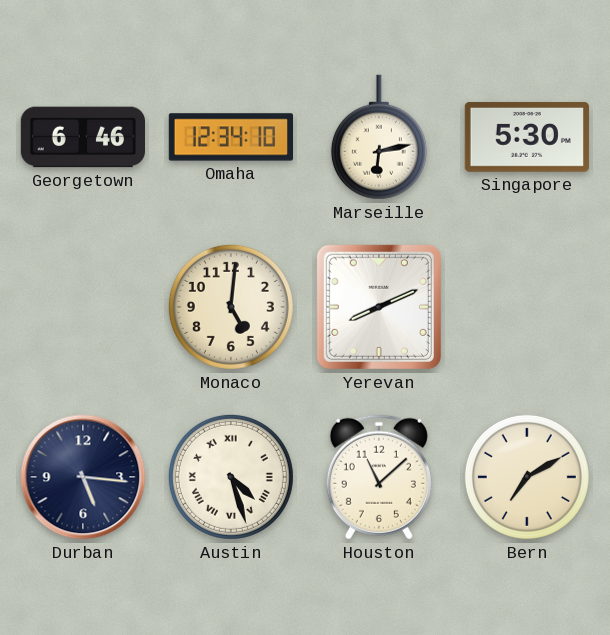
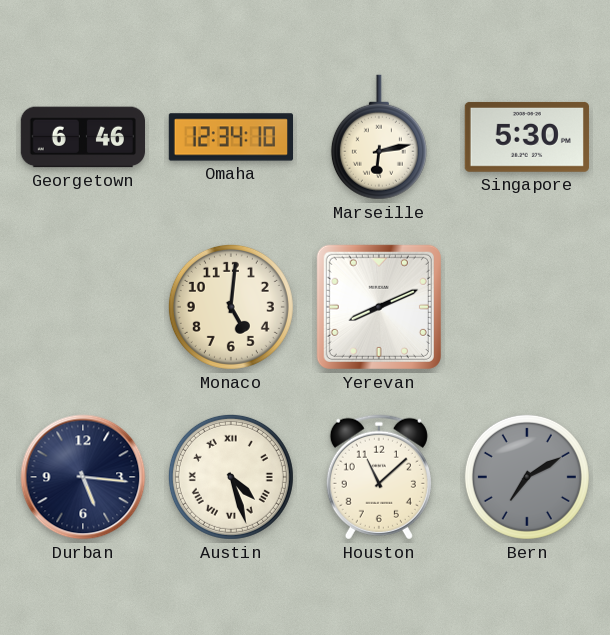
Bern dial: cream -> grey (527, 477)
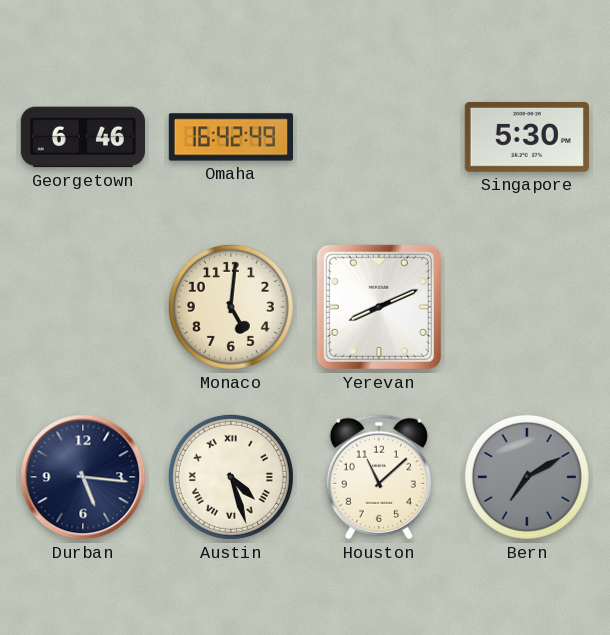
Omaha: 12:34 -> 16:42 (230, 137)
Marseille: 6:13 -> none (379, 137)
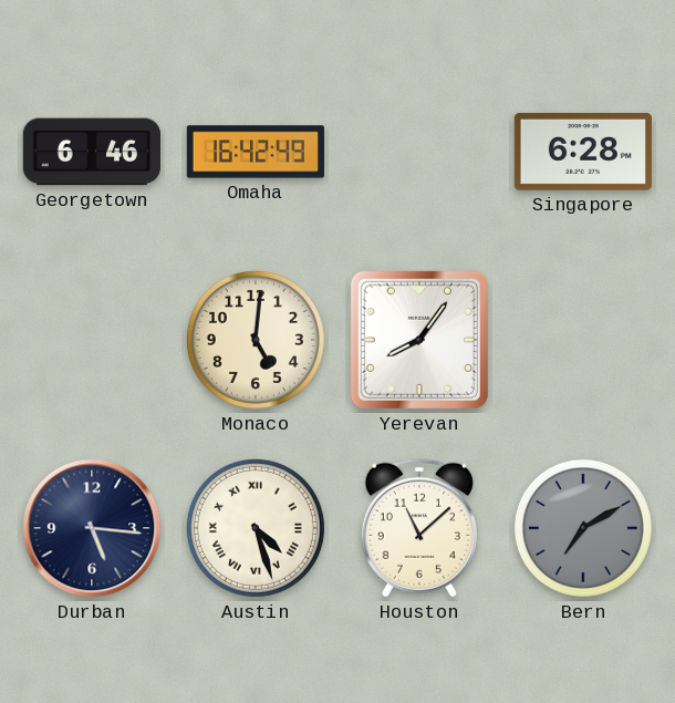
Singapore: 5:30 -> 6:28 (583, 152)
Yerevan: 8:11 -> 8:06 (419, 340)
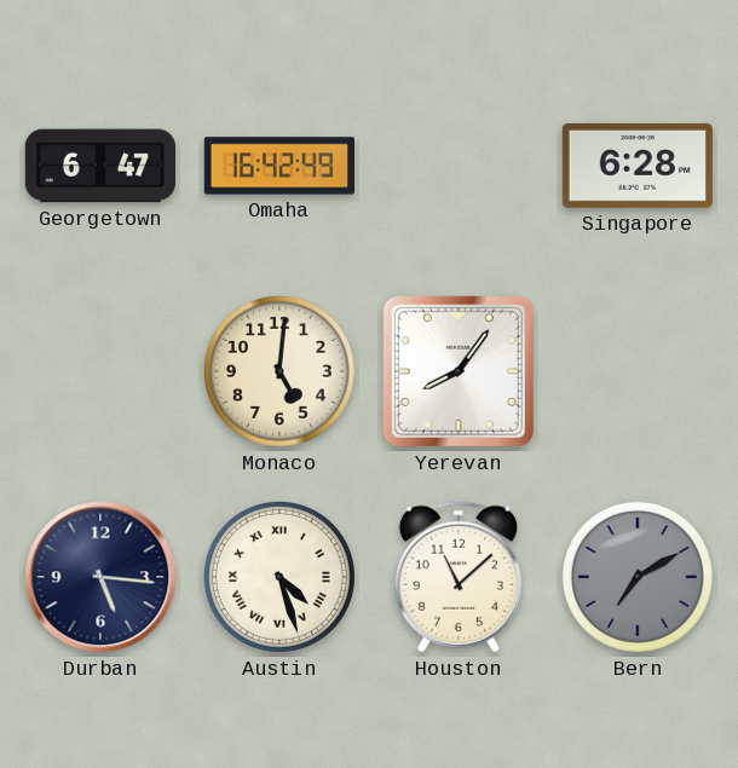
Georgetown: 6:46 -> 6:47 (99, 166)
